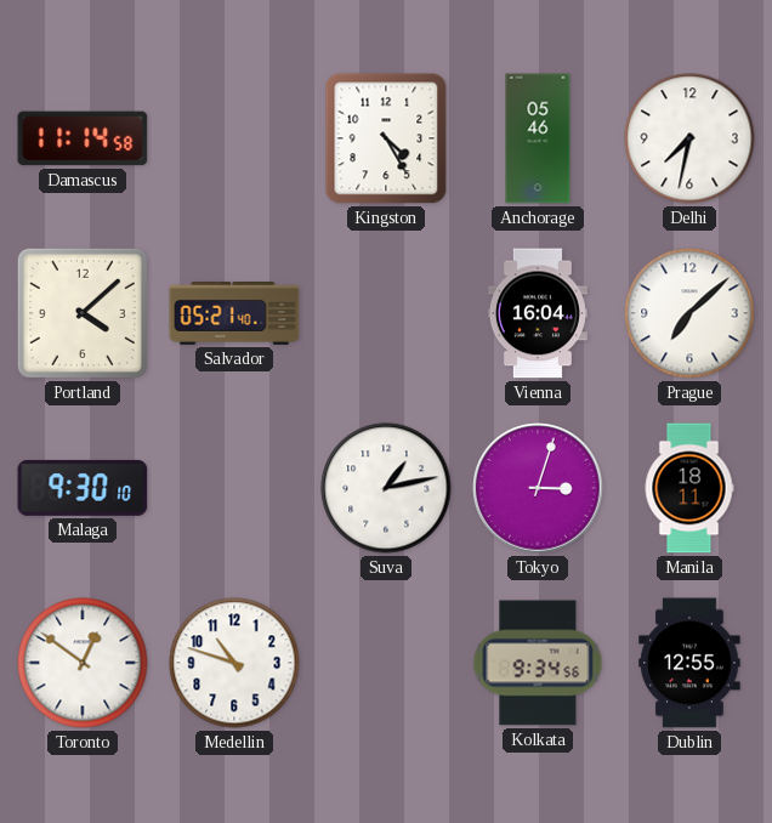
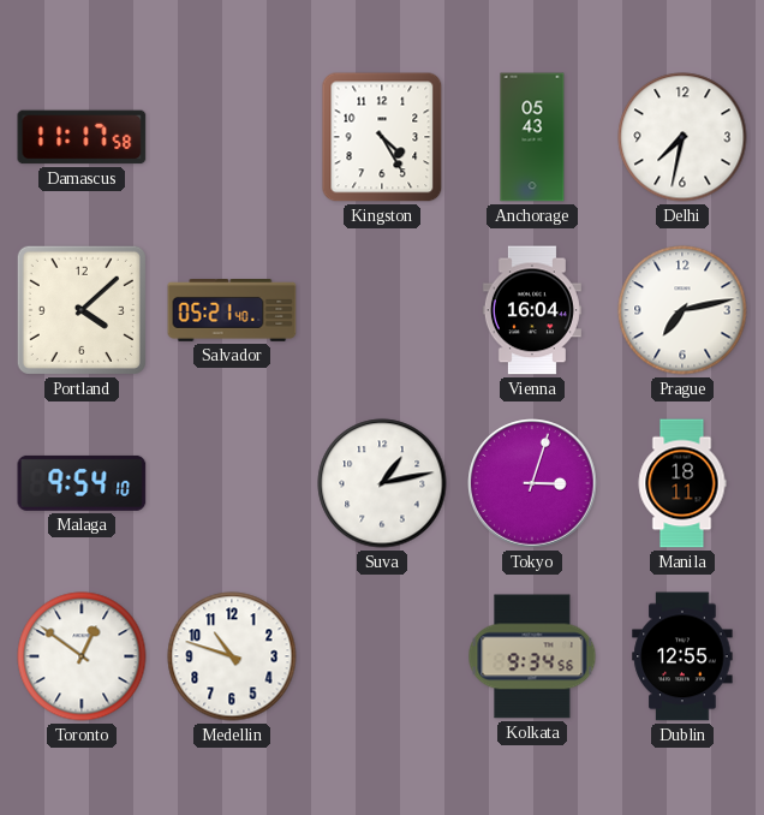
Damascus: 11:14 -> 11:17 (82, 137)
Anchorage: 05:46 -> 05:43 (532, 137)
Prague: 7:08 -> 7:13 (682, 310)
Malaga: 9:30 -> 9:54 (82, 483)
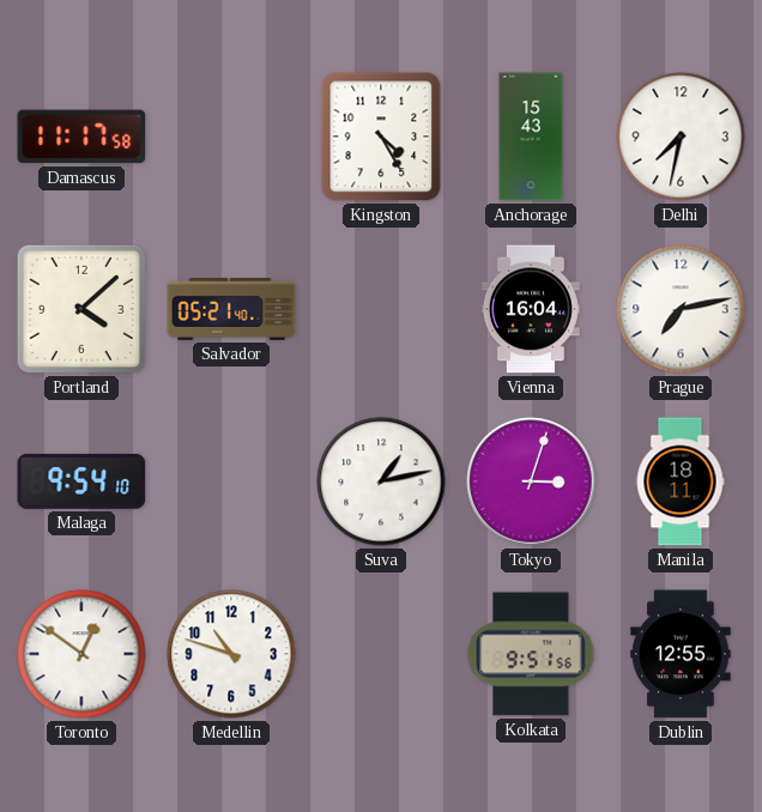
Anchorage: 05:43 -> 15:43 (531, 137)
Kolkata: 9:34 -> 9:51 (531, 654)
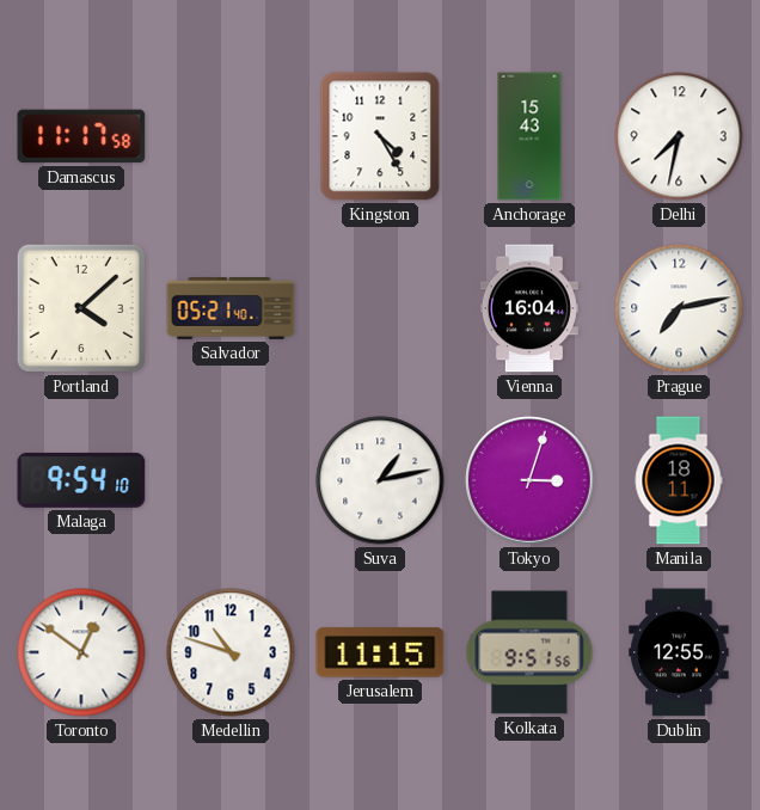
Jerusalem: none -> 11:15 (380, 652)
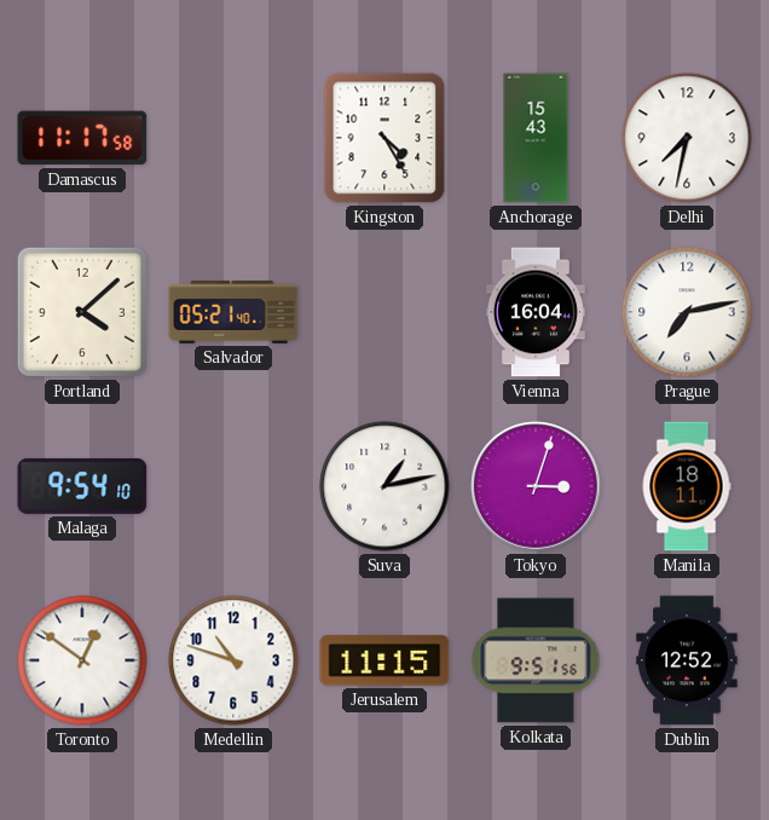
Dublin: 12:55 -> 12:52 (687, 660)
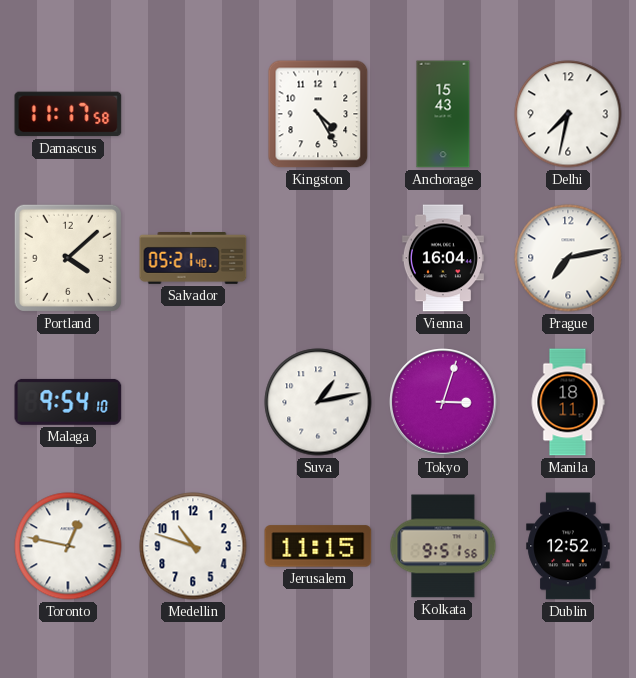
Toronto: 12:51 -> 12:47 (68, 546)
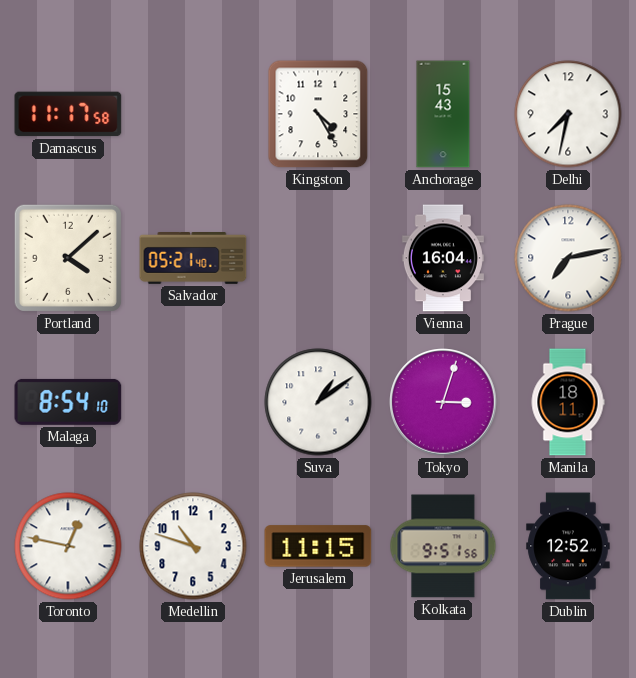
Malaga: 9:54 -> 8:54 (68, 402)
Suva: 1:13 -> 1:09 (318, 402)
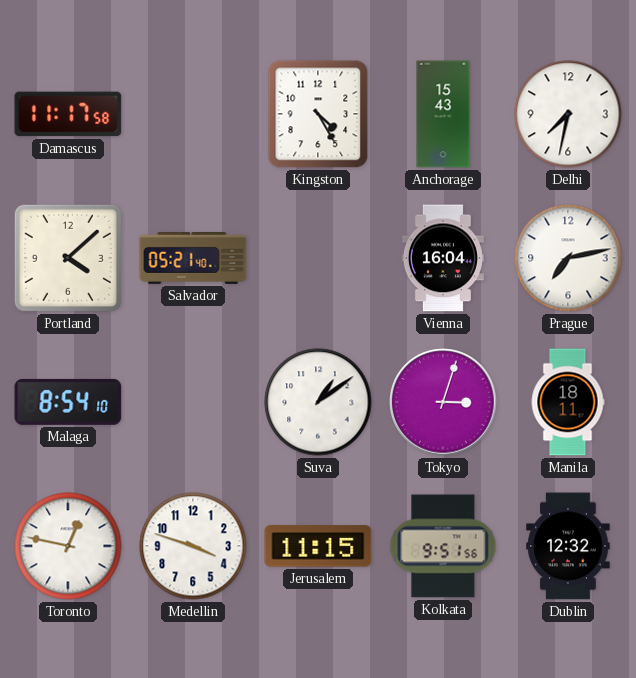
Medellin: 10:48 -> 3:48 (193, 546)
Dublin: 12:52 -> 12:32 (568, 546)
